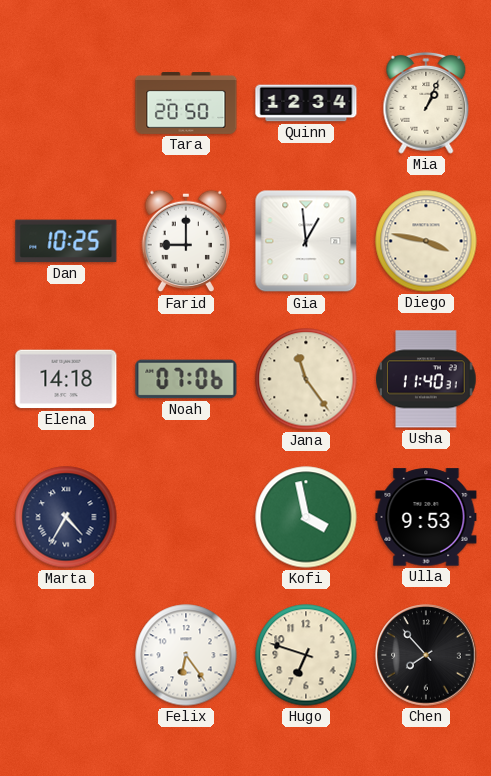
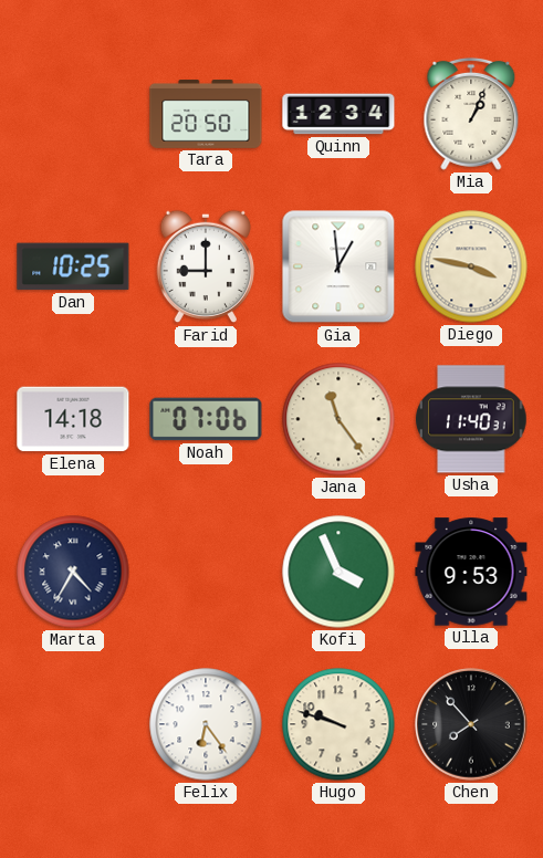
Kofi: 3:58 -> 3:56 (338, 572)
Hugo: 6:48 -> 9:48 (338, 724)
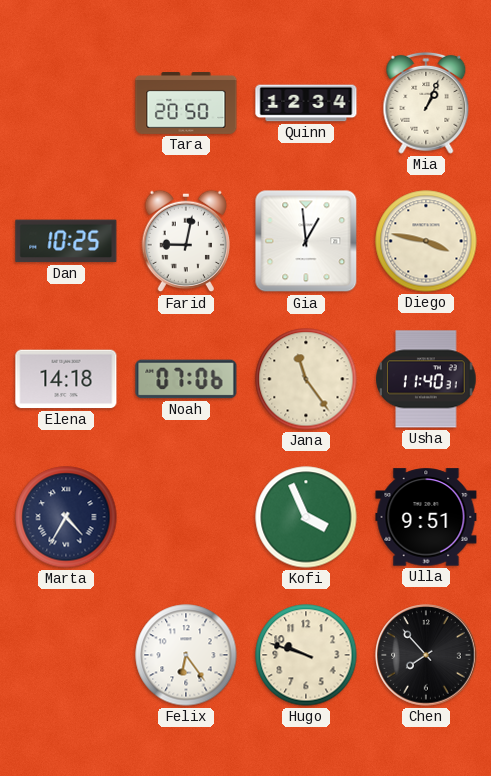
Farid: 9:00 -> 9:02 (185, 241)
Ulla: 9:53 -> 9:51 (426, 517)
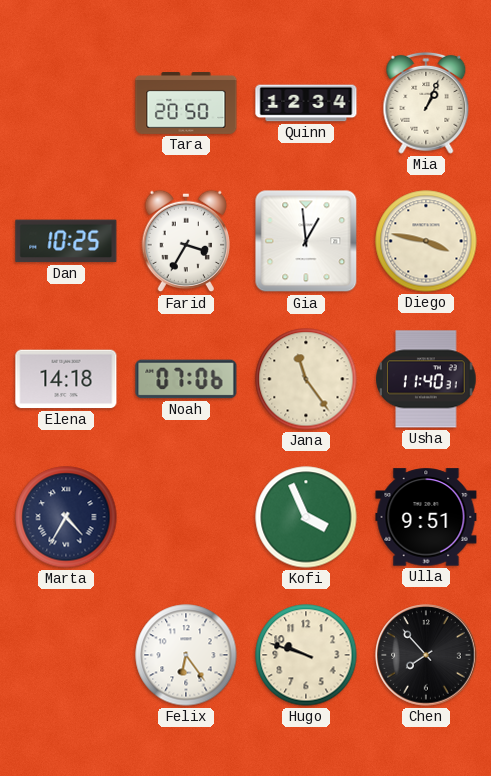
Farid: 9:02 -> 3:35 (185, 241)
